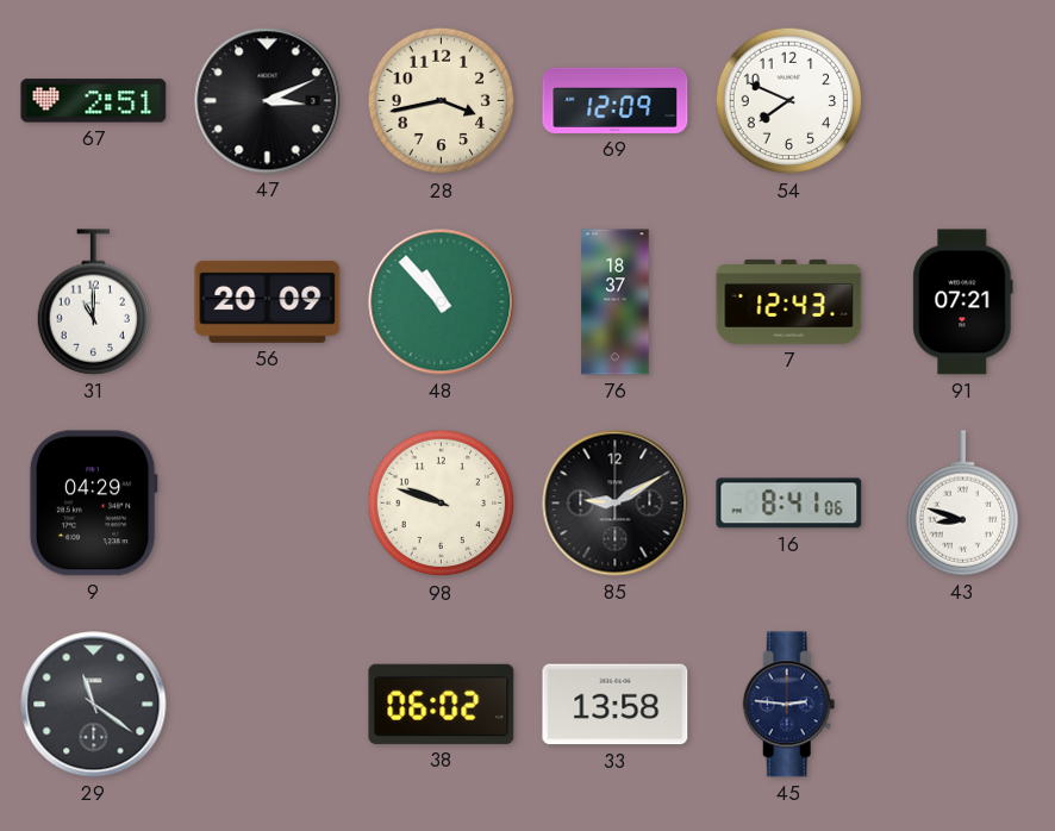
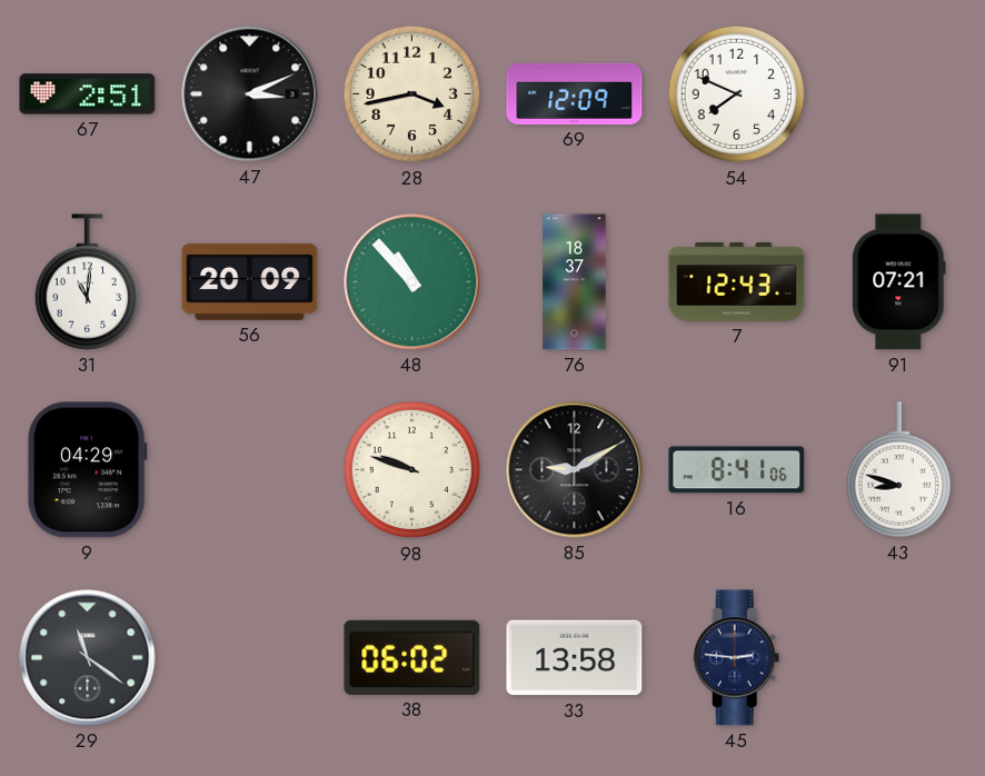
31: 11:00 -> 11:01 (88, 282)
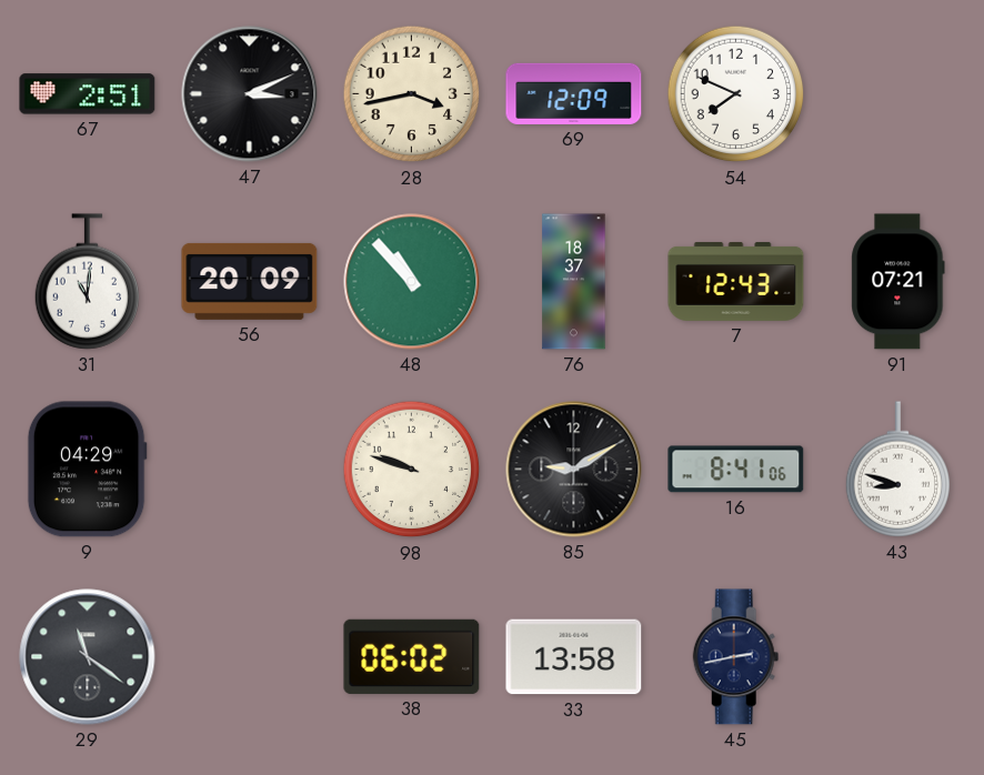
45: 2:46 -> 2:43 (736, 657)
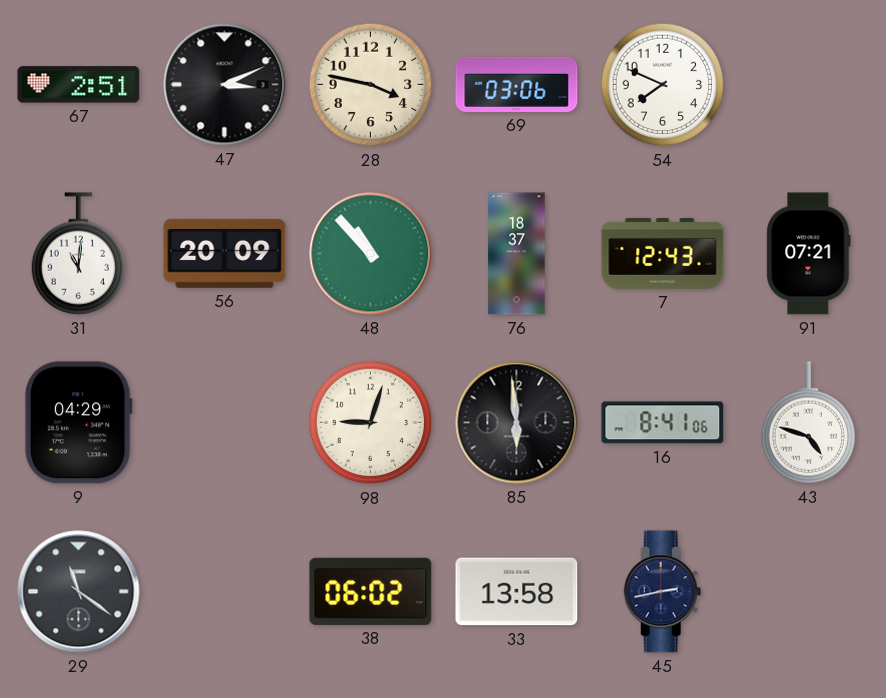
28: 3:43 -> 3:47 (371, 85)
69: 12:09 -> 03:06 (517, 84)
98: 9:48 -> 9:03 (371, 423)
85: 9:10 -> 5:59 (517, 423)
43: 8:48 -> 4:48 (809, 423)
